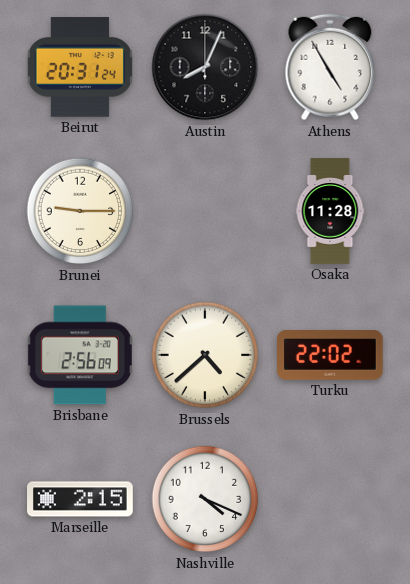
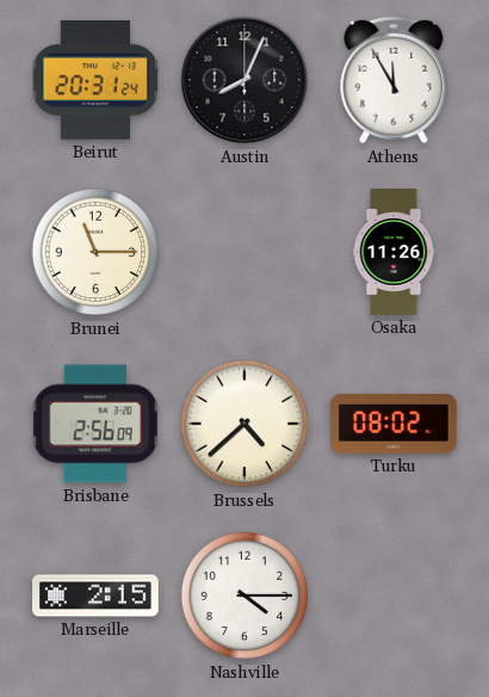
Athens: 4:55 -> 11:55 (394, 80)
Brunei: 9:15 -> 11:15 (95, 252)
Osaka: 11:28 -> 11:26 (394, 252)
Turku: 22:02 -> 08:02 (395, 425)
Nashville: 4:19 -> 4:15 (244, 596)
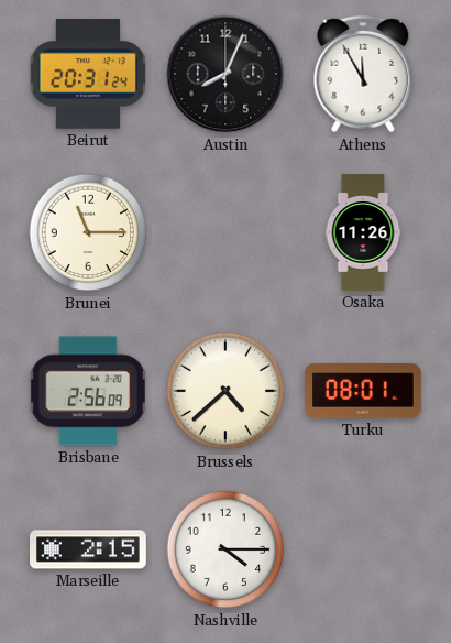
Turku: 08:02 -> 08:01 (364, 392)
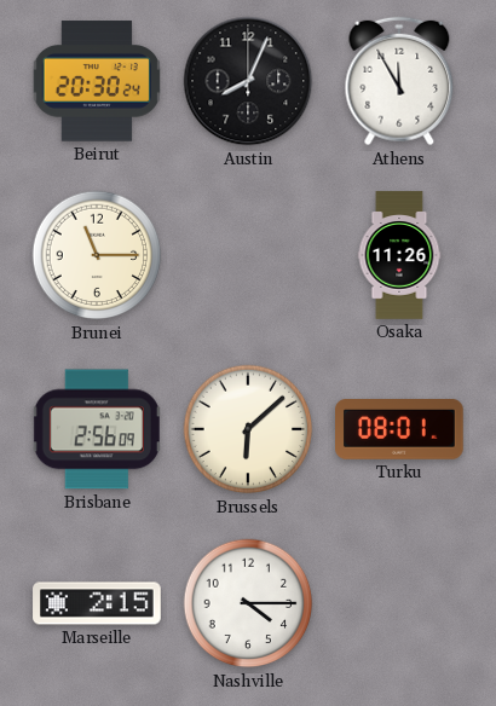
Beirut: 20:31 -> 20:30 (97, 81)
Brussels: 4:38 -> 6:08 (248, 429)
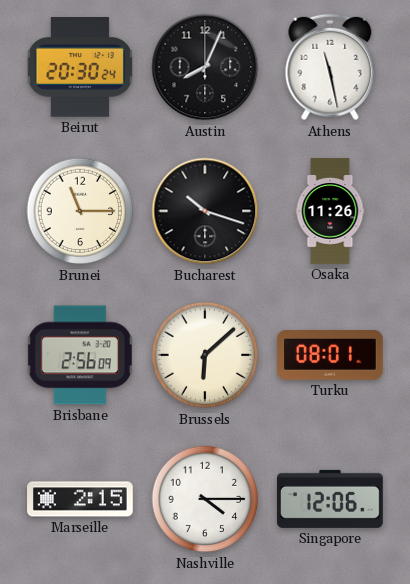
Athens: 11:55 -> 11:28 (330, 67)
Bucharest: none -> 10:18 (205, 211)
Singapore: none -> 12:06 (330, 499)
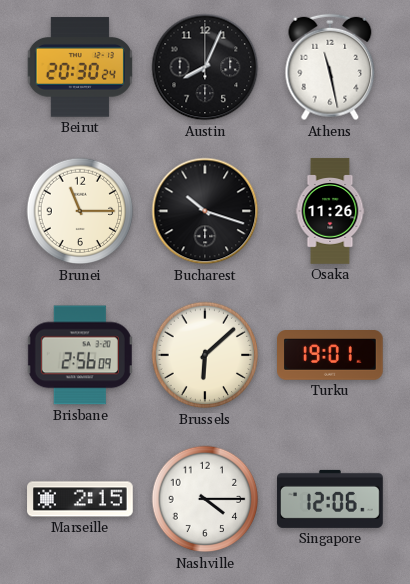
Turku: 08:01 -> 19:01 (331, 356)
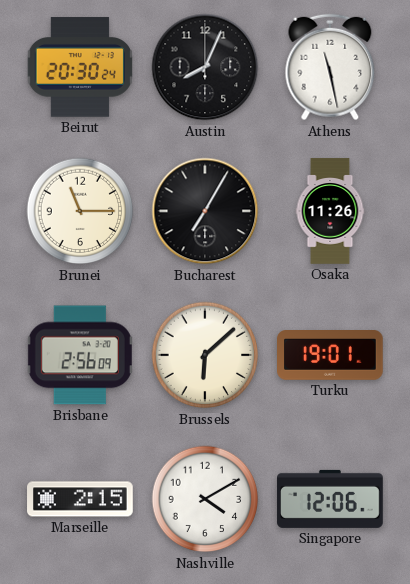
Bucharest: 10:18 -> 7:05 (205, 211)
Nashville: 4:15 -> 4:10 (205, 499)
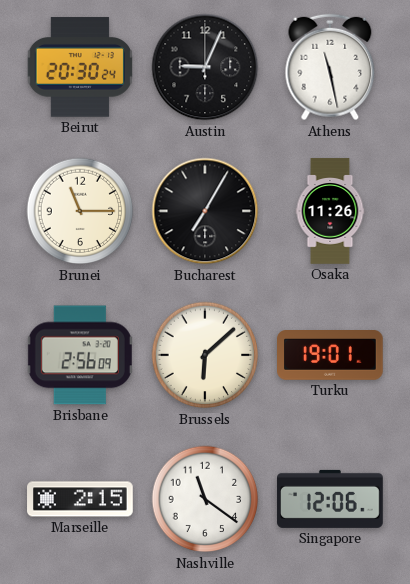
Austin: 8:04 -> 9:04 (205, 67)
Nashville: 4:10 -> 11:21 (205, 499)
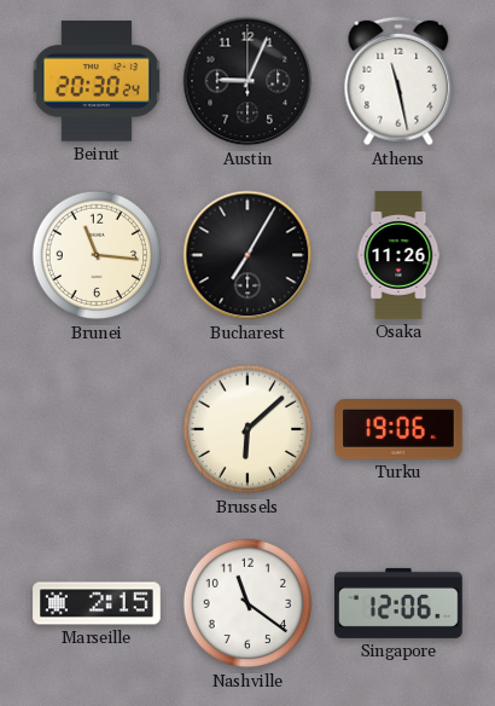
Brunei: 11:15 -> 11:16 (97, 255)
Brisbane: 2:56 -> none (80, 355)
Turku: 19:01 -> 19:06 (400, 430)
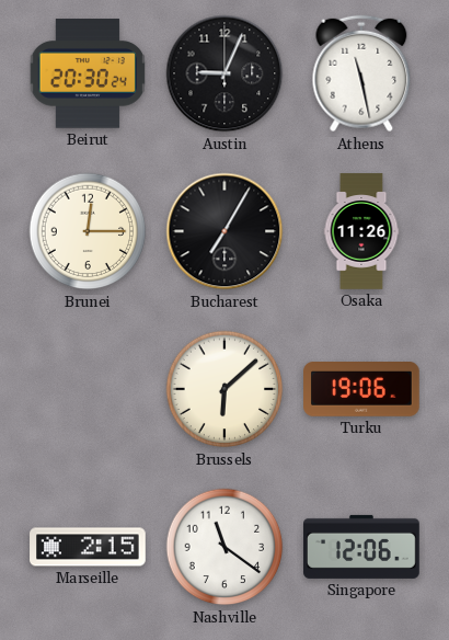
Brunei: 11:16 -> 12:15 (88, 231)
